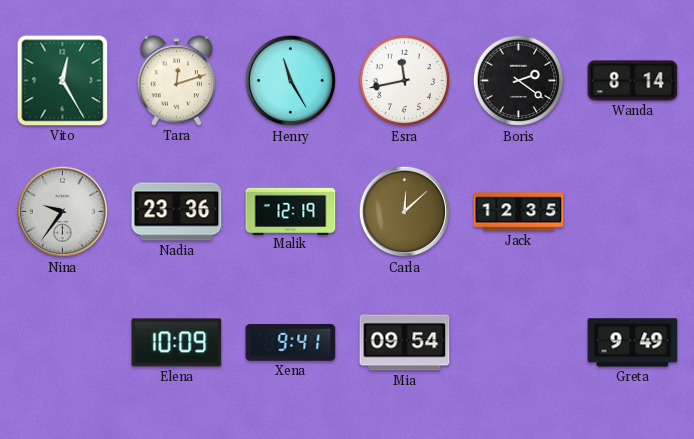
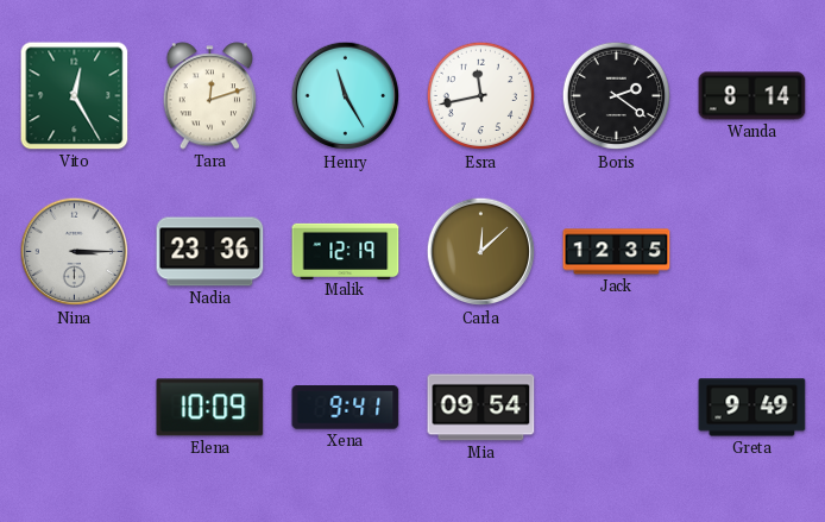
Nina: 9:36 -> 3:15 (75, 252)
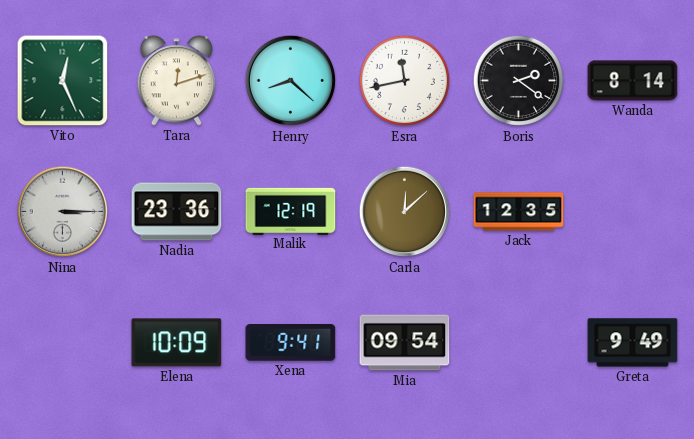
Vito: 12:25 -> 12:26 (63, 81)
Henry: 11:25 -> 8:22 (291, 81)
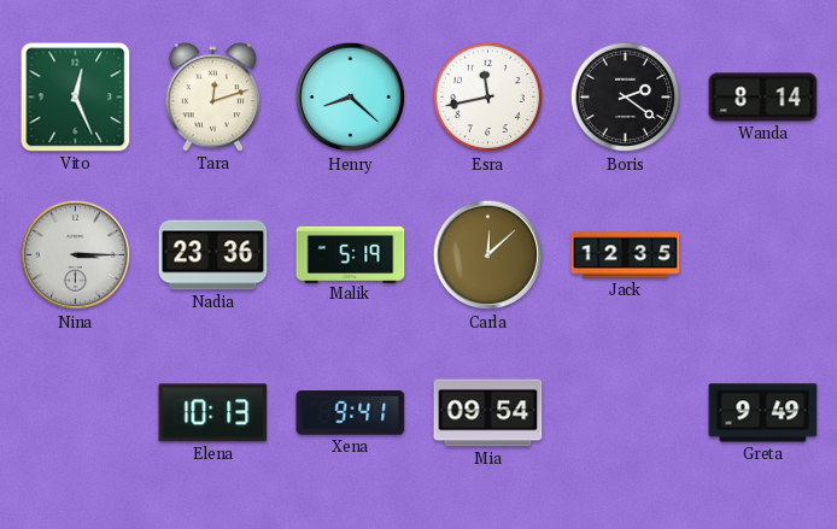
Malik: 12:19 -> 5:19 (351, 254)
Elena: 10:09 -> 10:13 (213, 413)
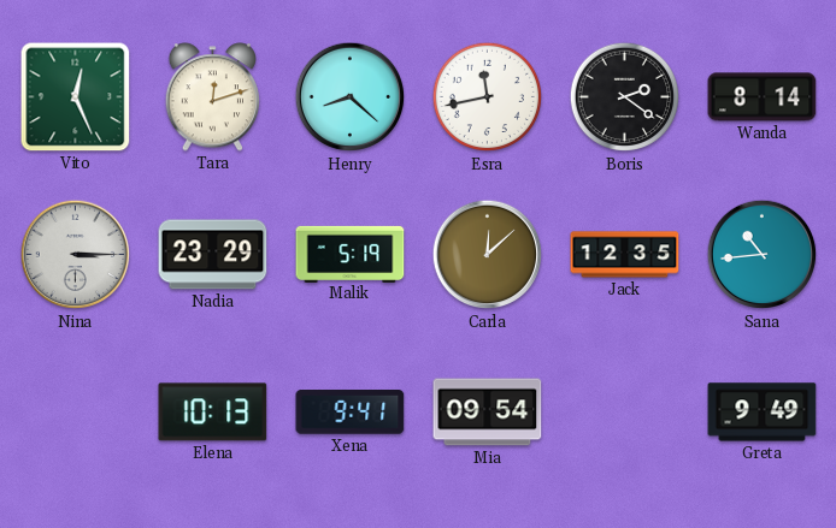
Nadia: 23:36 -> 23:29 (213, 255)
Sana: none -> 10:44 (763, 255)
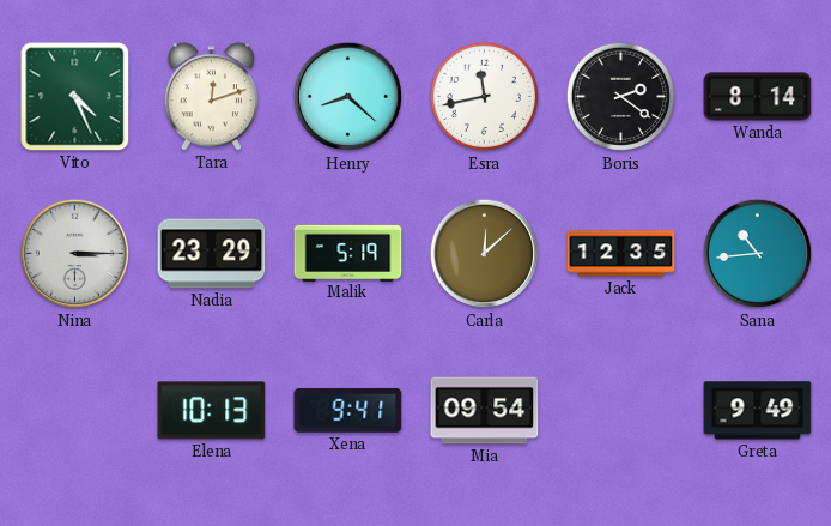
Vito: 12:26 -> 4:26 (75, 97)
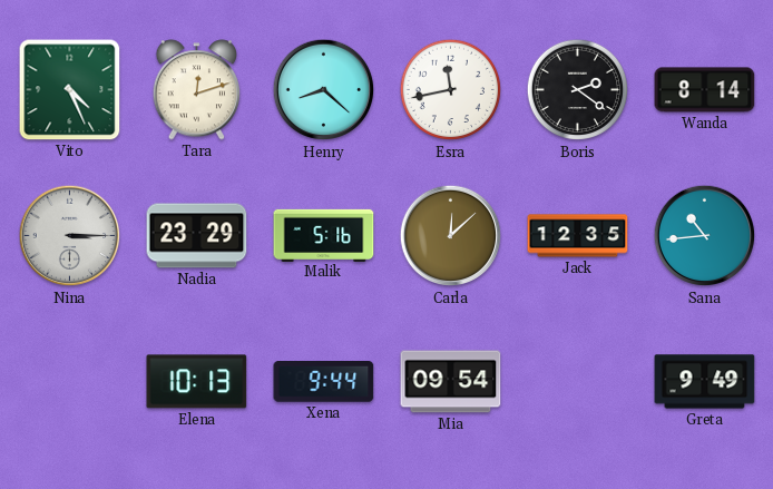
Malik: 5:19 -> 5:16 (324, 235)
Xena: 9:41 -> 9:44 (324, 382)
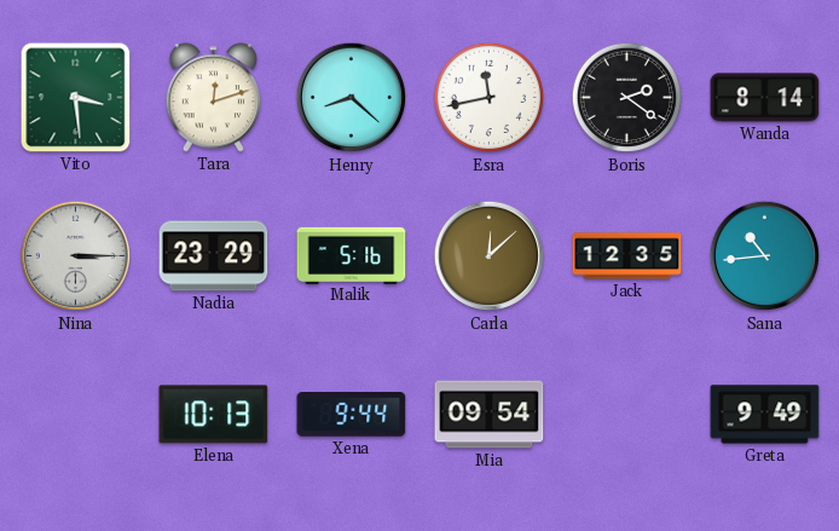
Vito: 4:26 -> 3:29 (76, 98)
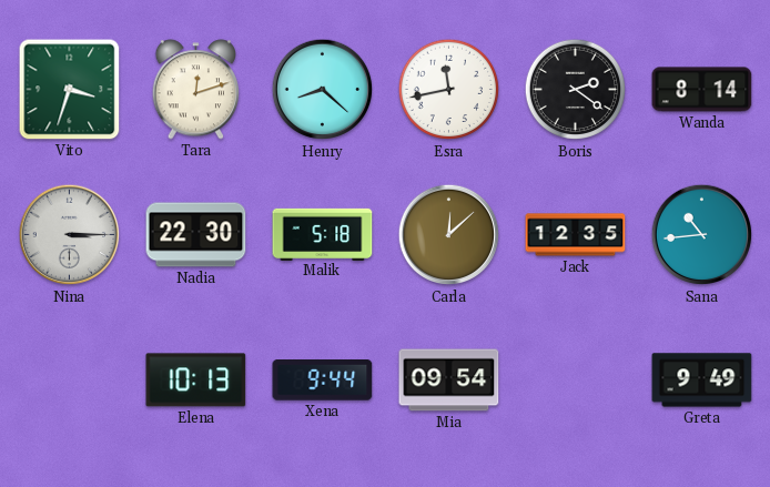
Vito: 3:29 -> 3:33 (70, 90)
Nadia: 23:29 -> 22:30 (196, 235)
Malik: 5:16 -> 5:18 (323, 234)
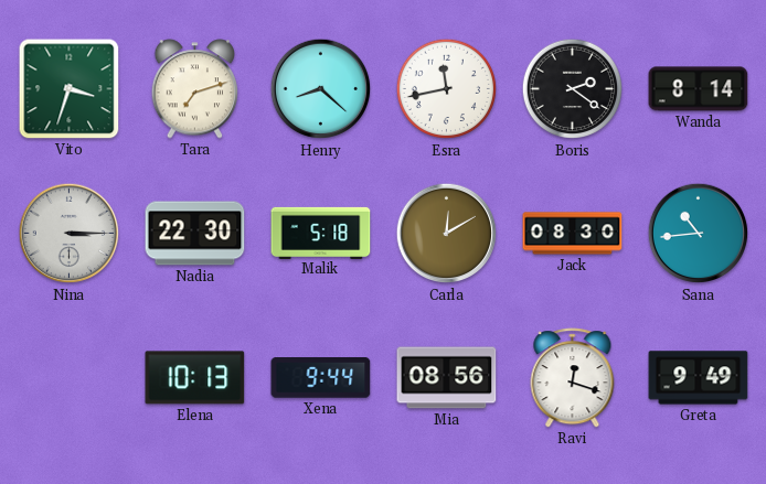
Tara: 12:12 -> 7:12 (195, 89)
Carla: 12:08 -> 12:10 (447, 234)
Jack: 12:35 -> 08:30 (573, 234)
Mia: 09:54 -> 08:56 (447, 378)
Ravi: none -> 12:18 (573, 378)
